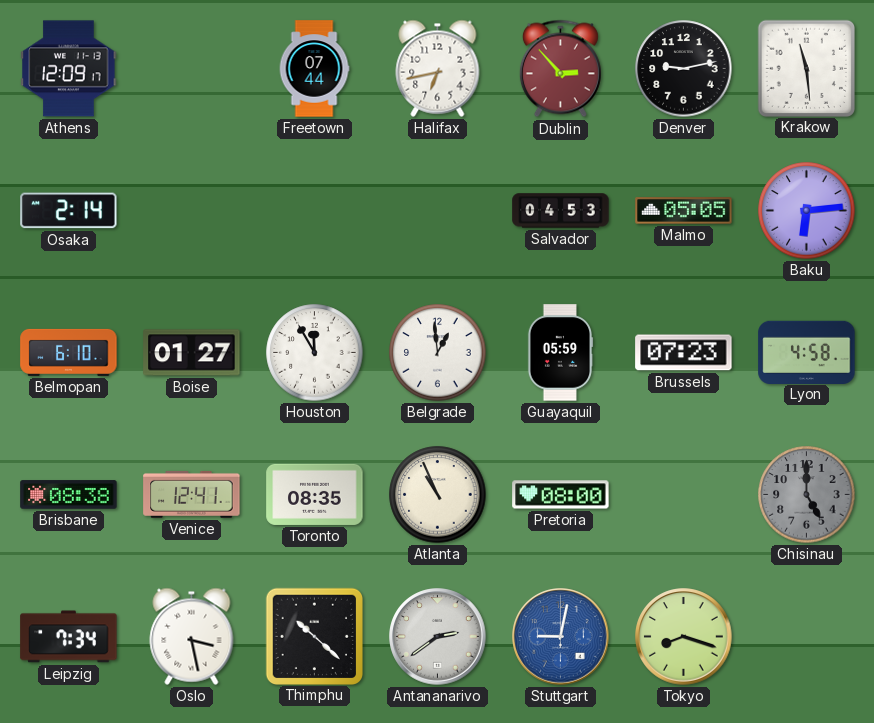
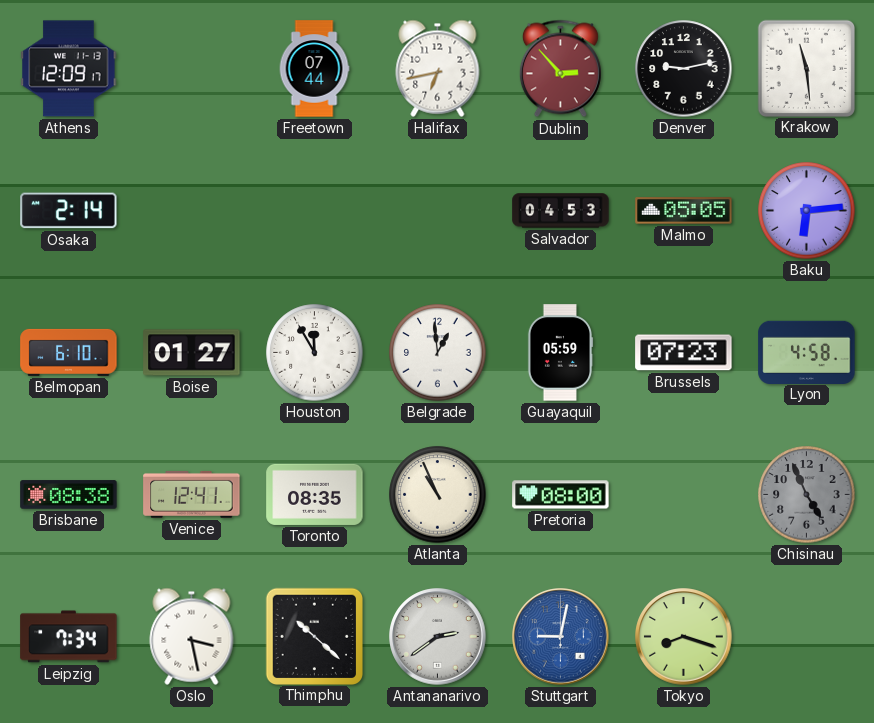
Chisinau: 5:00 -> 4:56 (807, 495)
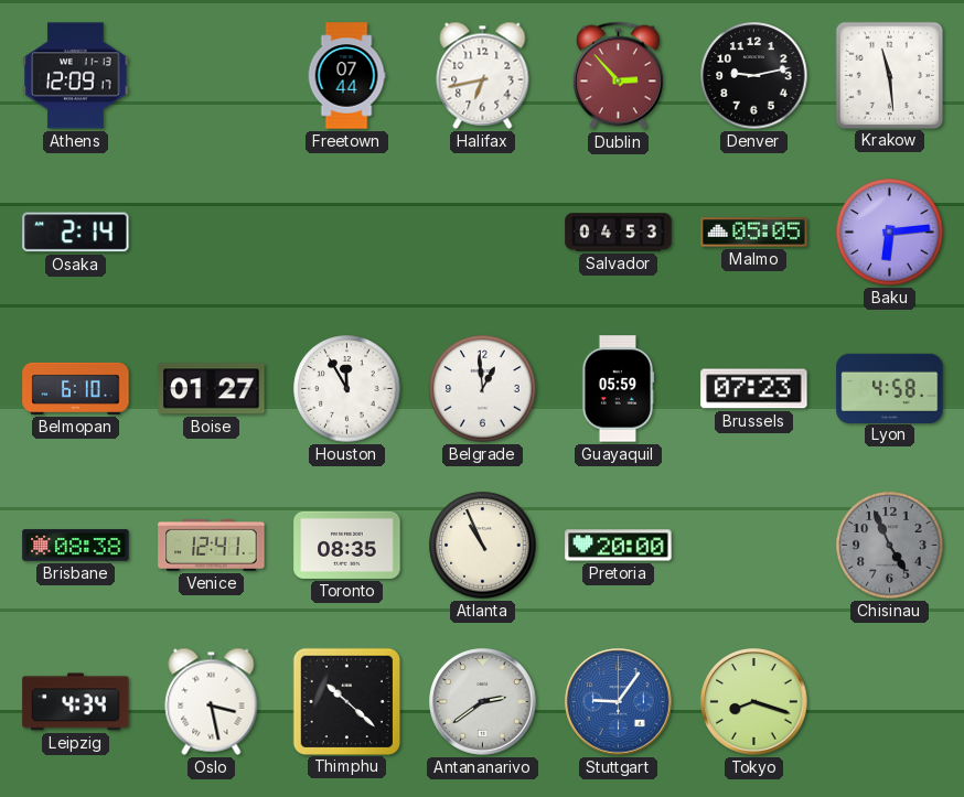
Pretoria: 08:00 -> 20:00 (619, 546)
Leipzig: 7:34 -> 4:34 (76, 702)
Stuttgart: 9:02 -> 9:06 (619, 702)
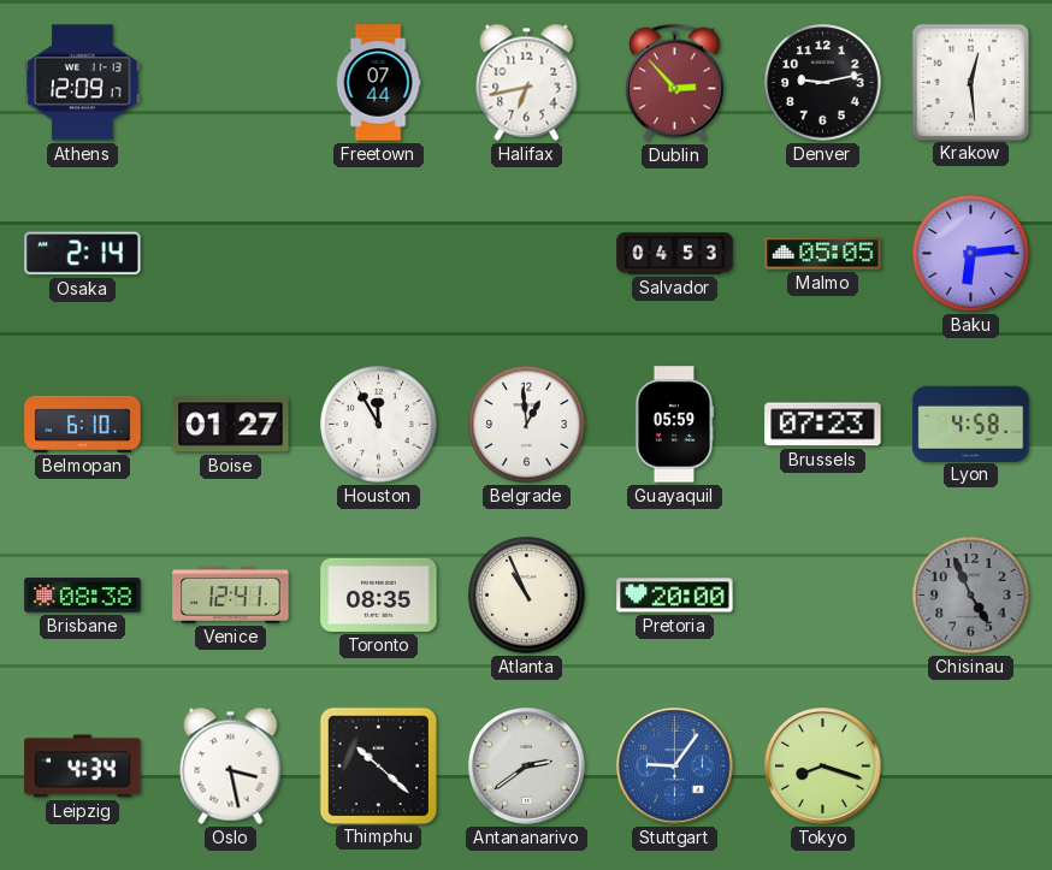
Krakow: 11:29 -> 12:29 (970, 82)
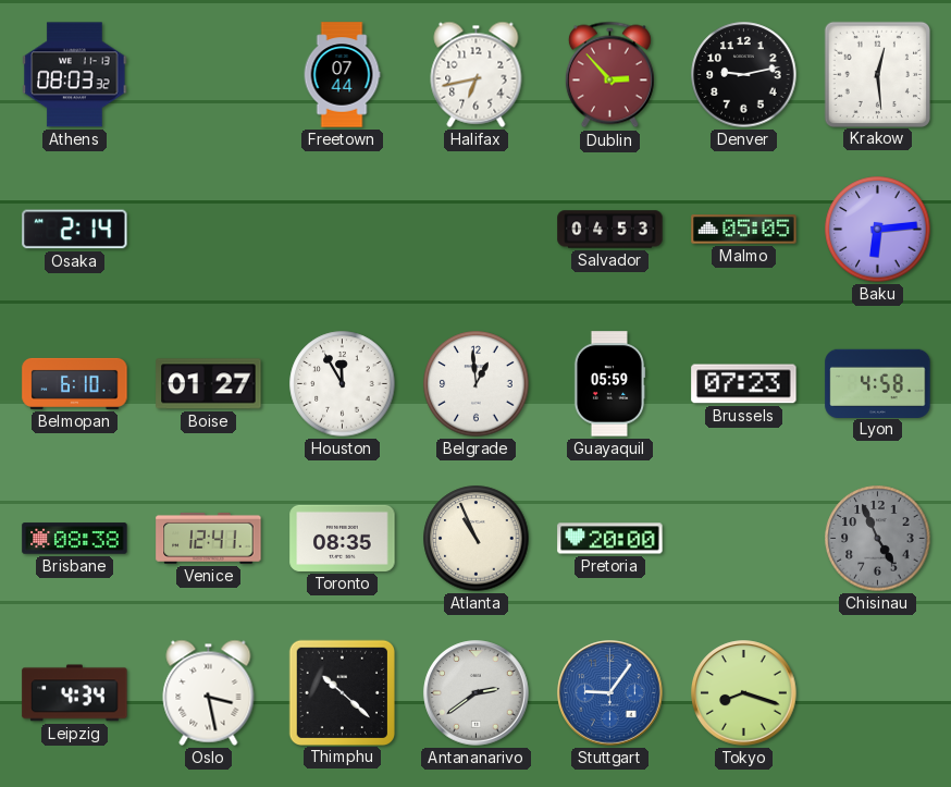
Athens: 12:09 -> 08:03 (75, 75)
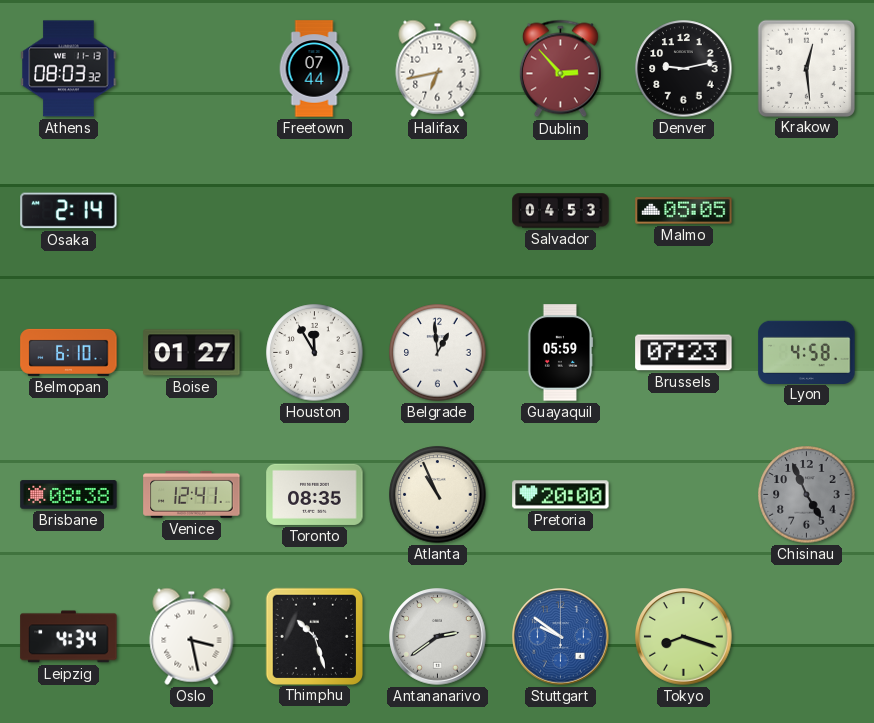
Baku: 6:14 -> none (878, 230)
Thimphu: 10:22 -> 10:27 (314, 636)
Stuttgart: 9:06 -> 9:51 (561, 637)
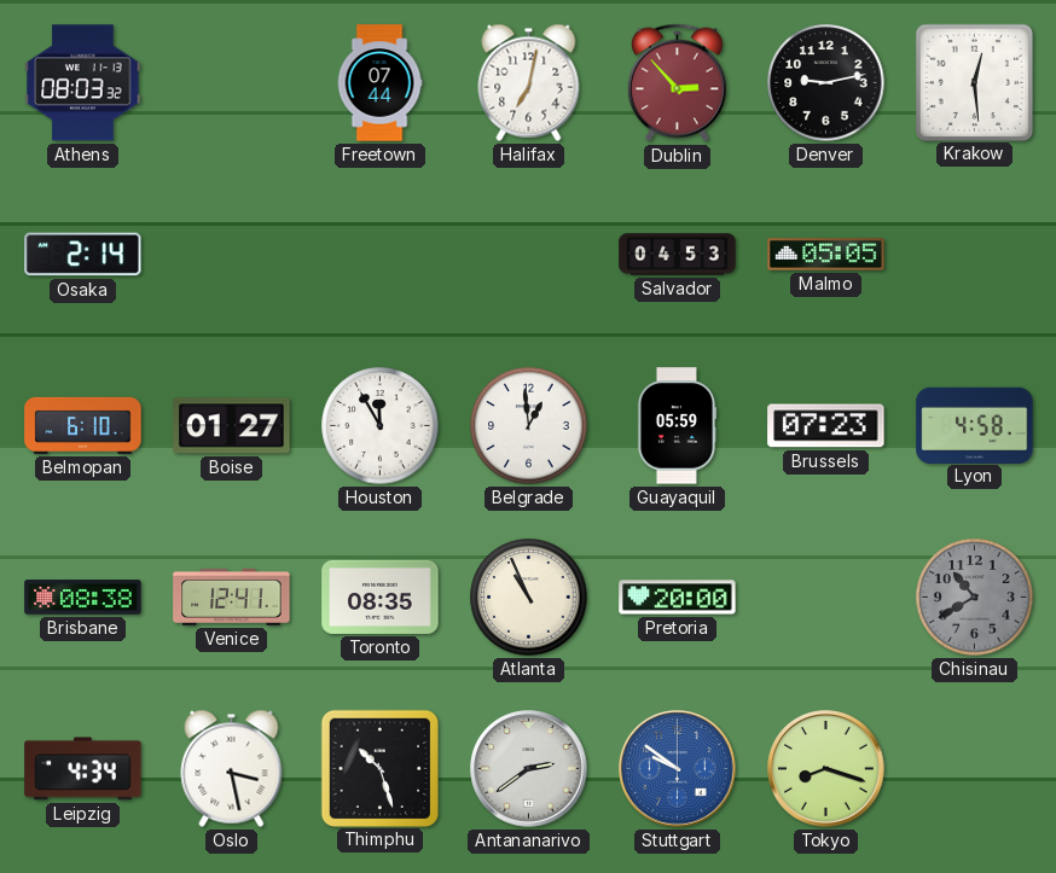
Halifax: 6:43 -> 7:02 (529, 82)
Chisinau: 4:56 -> 10:40 (975, 598)
